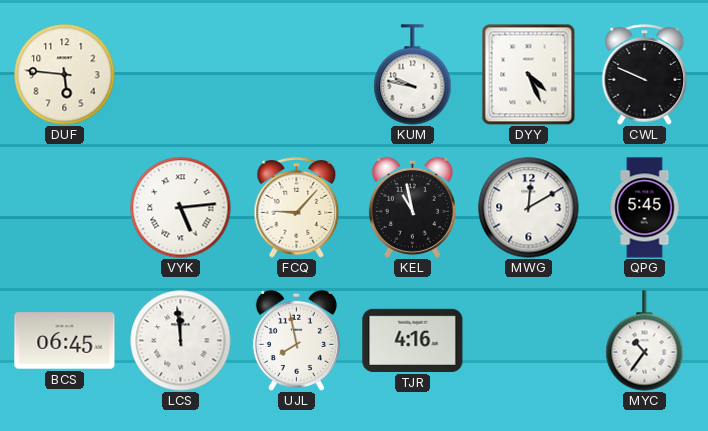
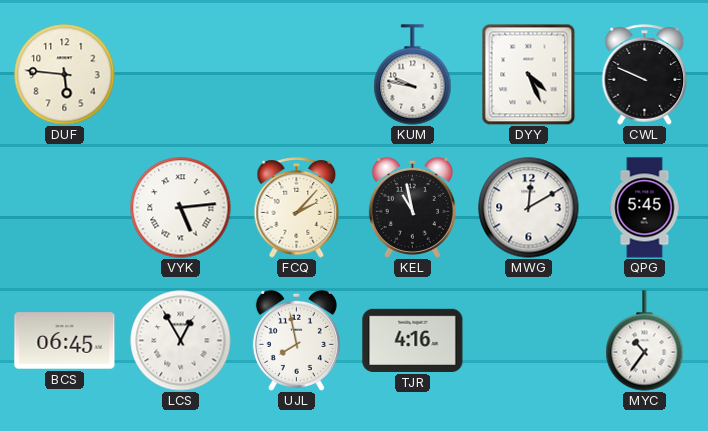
FCQ: 9:07 -> 2:07 (297, 208)
LCS: 11:59 -> 12:55 (181, 341)
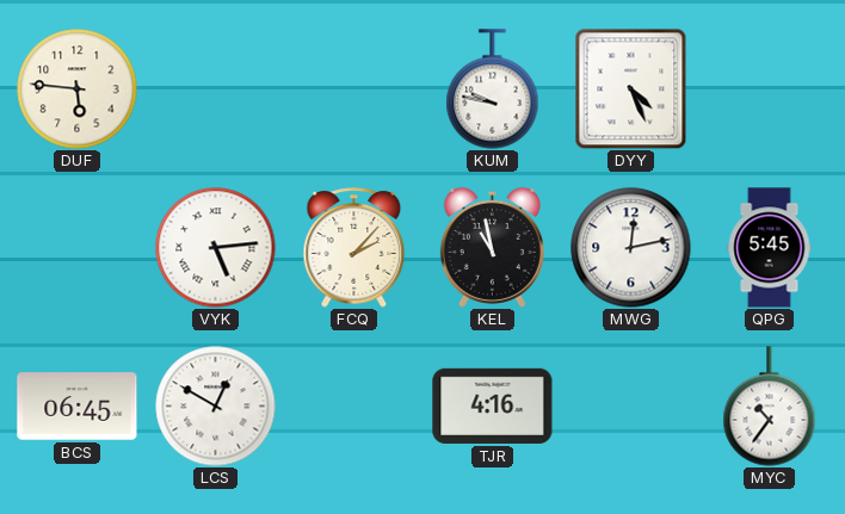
CWL: 9:49 -> none (645, 75)
MWG: 12:10 -> 12:13 (631, 248)
LCS: 12:55 -> 12:50 (216, 407)
UJL: 7:58 -> none (296, 340)
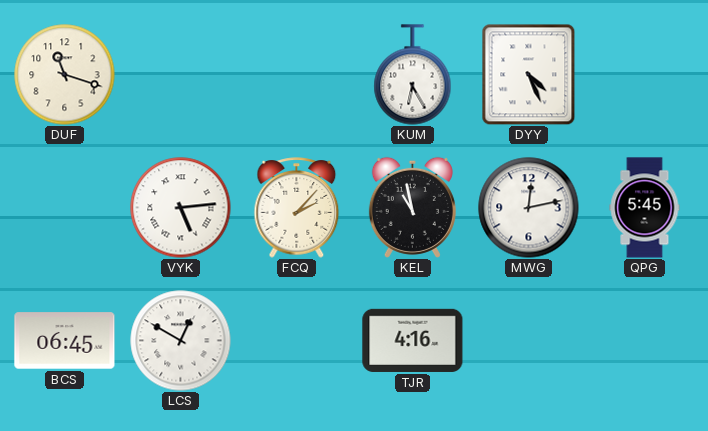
DUF: 5:46 -> 11:18 (65, 75)
KUM: 9:47 -> 6:25 (413, 75)
MYC: 10:36 -> none (770, 407)
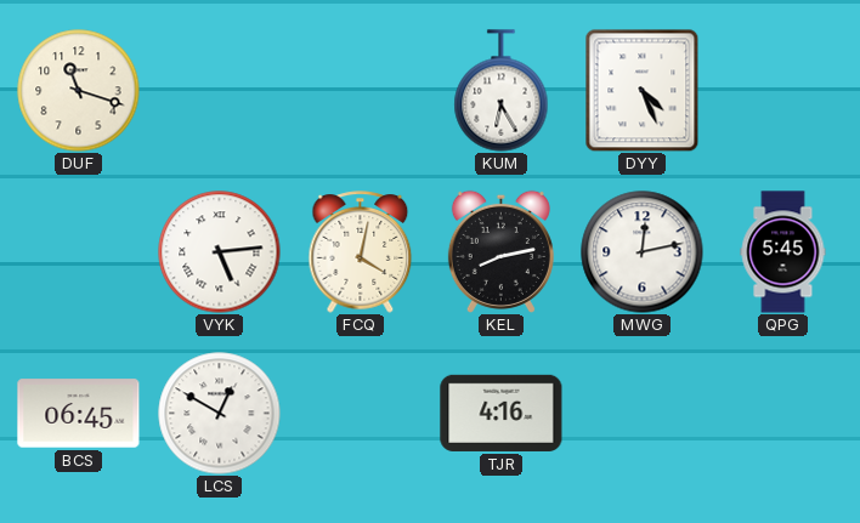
FCQ: 2:07 -> 4:02 (361, 252)
KEL: 10:58 -> 8:13 (500, 251)
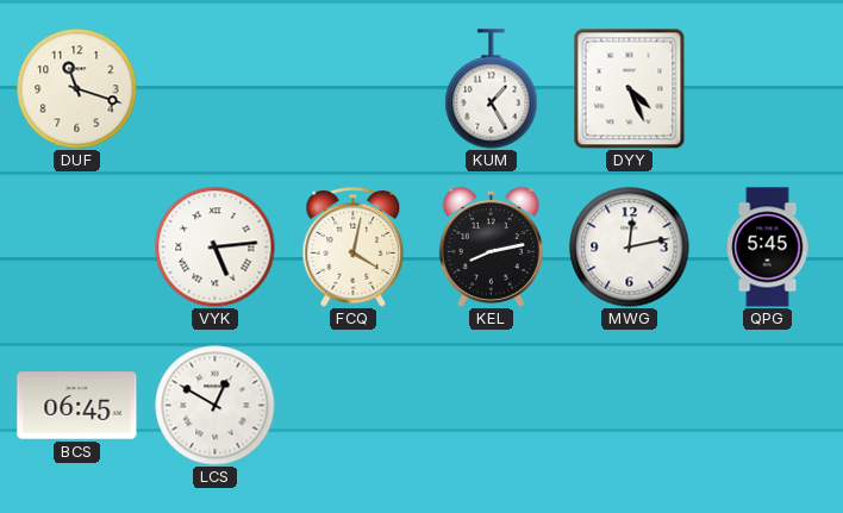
KUM: 6:25 -> 1:25 (492, 89)
TJR: 4:16 -> none (502, 413)
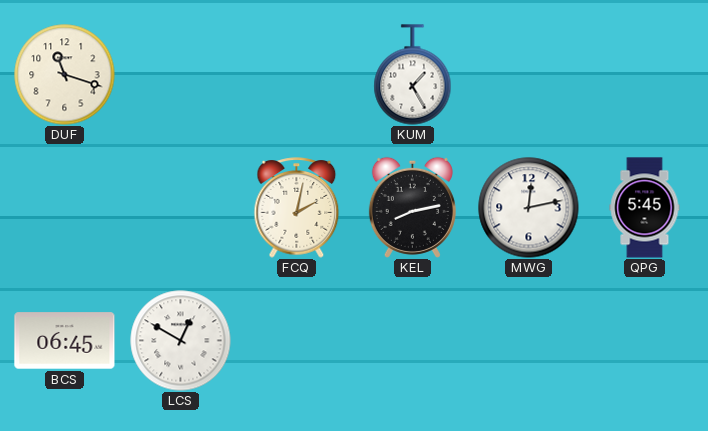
DYY: 4:26 -> none (630, 88)
VYK: 5:14 -> none (216, 248)
FCQ: 4:02 -> 2:02 (297, 208)
